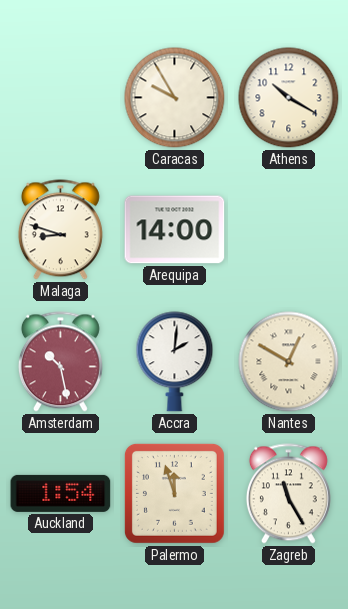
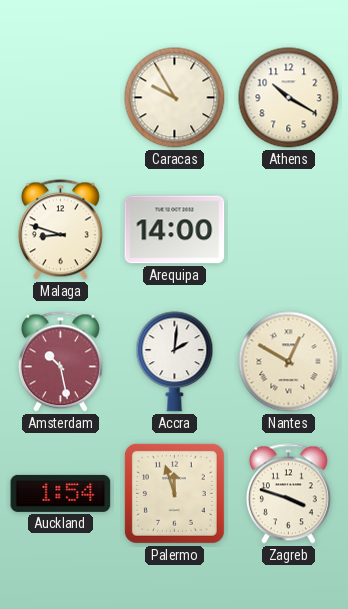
Zagreb: 11:25 -> 3:48 (288, 494)
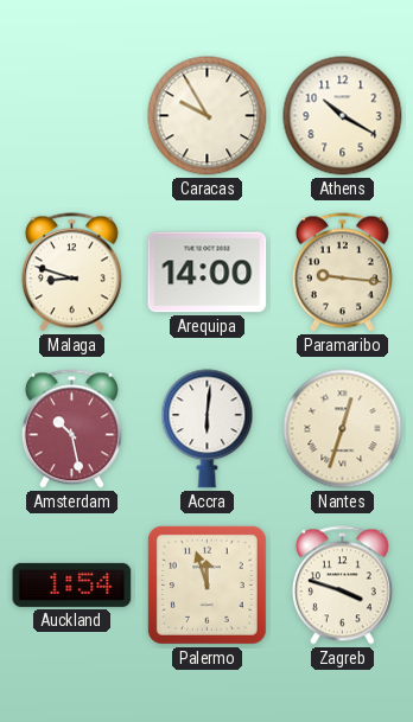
Paramaribo: none -> 9:16 (342, 273)
Accra: 2:01 -> 6:01 (208, 429)
Nantes: 12:50 -> 12:33 (343, 429)
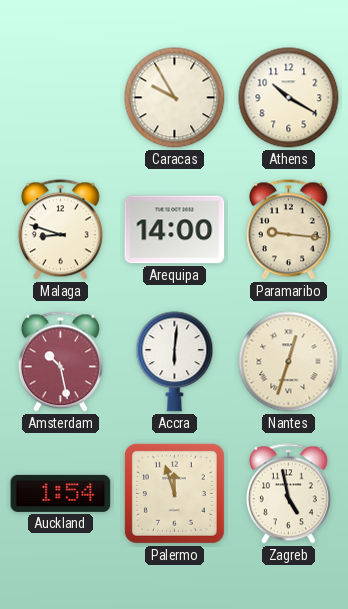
Zagreb: 3:48 -> 4:58 (288, 494)
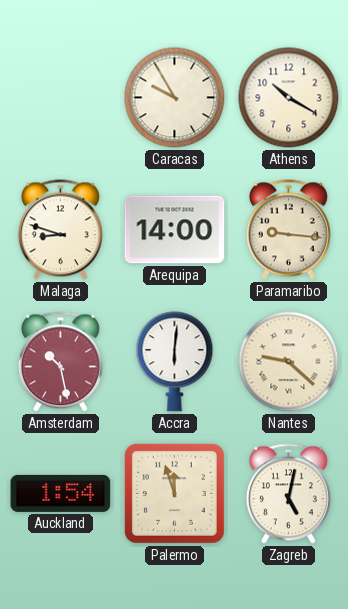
Nantes: 12:33 -> 9:22 (289, 362)
Zagreb: 4:58 -> 5:02 (288, 494)
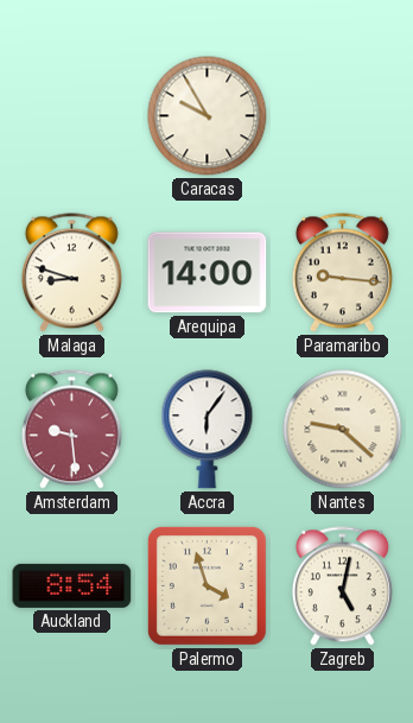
Athens: 10:20 -> none (289, 98)
Amsterdam: 10:28 -> 9:29 (71, 430)
Accra: 6:01 -> 6:06 (208, 430)
Auckland: 1:54 -> 8:54 (72, 585)
Palermo: 11:57 -> 3:57 (206, 585)
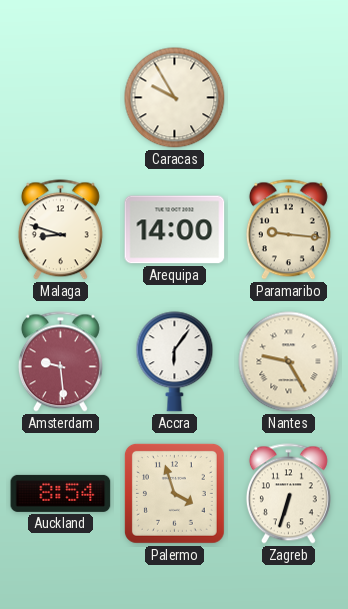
Nantes: 9:22 -> 9:25 (289, 362)
Zagreb: 5:02 -> 6:33 (288, 494)
